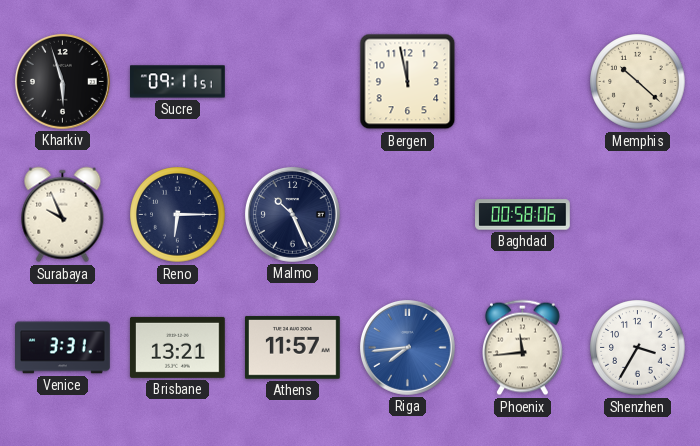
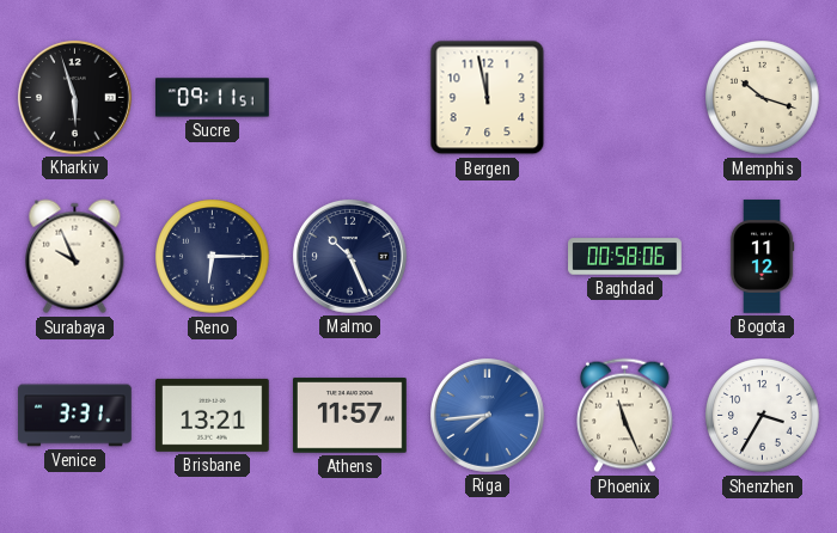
Memphis: 10:22 -> 10:18 (763, 98)
Bogota: none -> 11:12 (762, 257)
Phoenix: 11:44 -> 11:26 (624, 416)
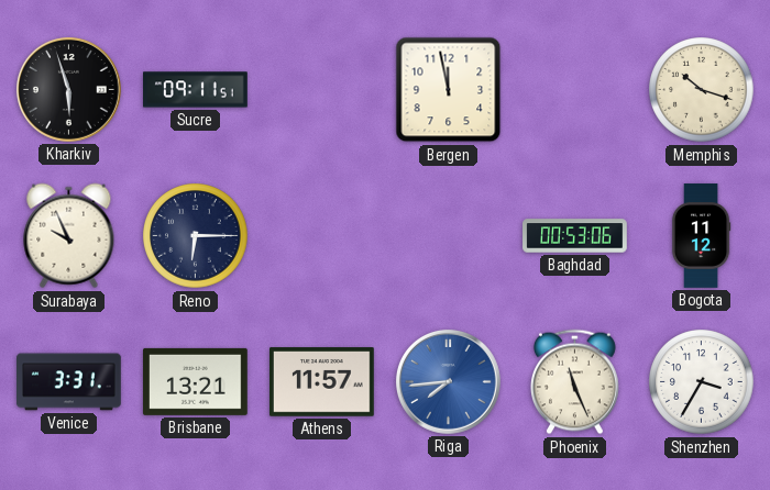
Malmo: 10:26 -> none (349, 256)
Baghdad: 00:58 -> 00:53 (575, 236)
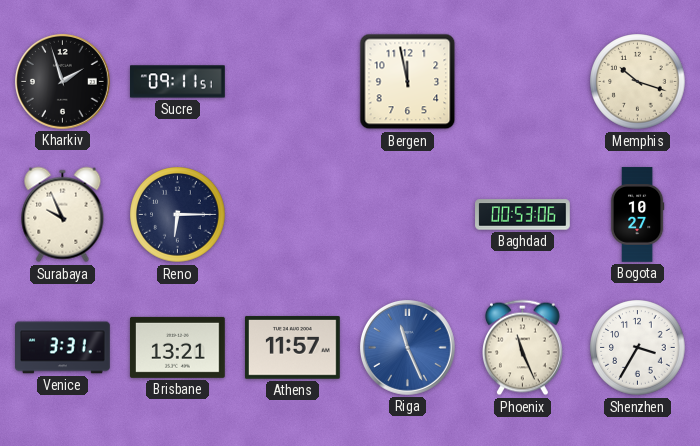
Kharkiv: 5:57 -> 1:57 (62, 81)
Bogota: 11:12 -> 10:27 (637, 215)
Riga: 7:44 -> 11:26 (407, 347)
